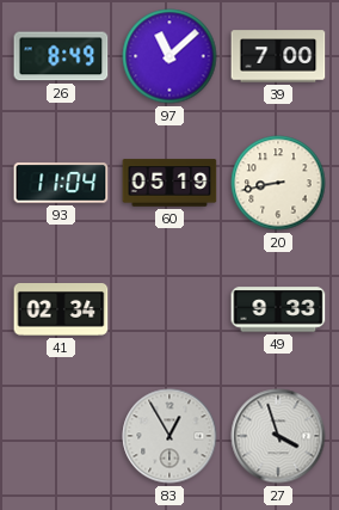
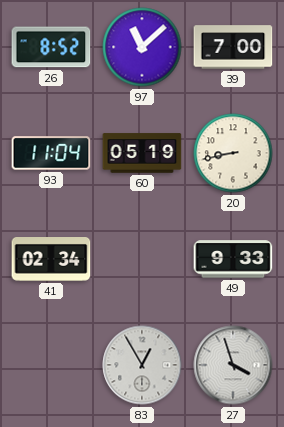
26: 8:49 -> 8:52 (51, 47)
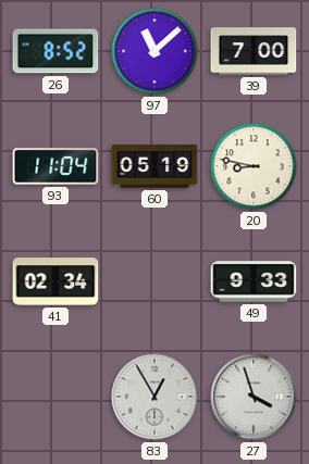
20: 8:43 -> 8:47 (254, 166)
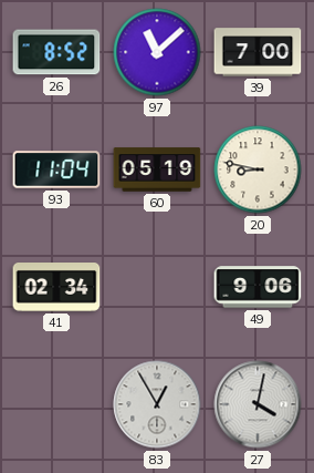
49: 9:33 -> 9:06 (258, 287)
27: 3:57 -> 4:02 (258, 404)
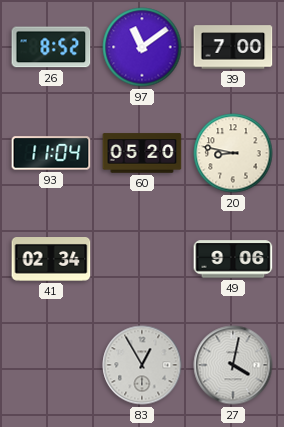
97: 11:08 -> 11:09 (142, 47)
60: 05:19 -> 05:20 (142, 153)
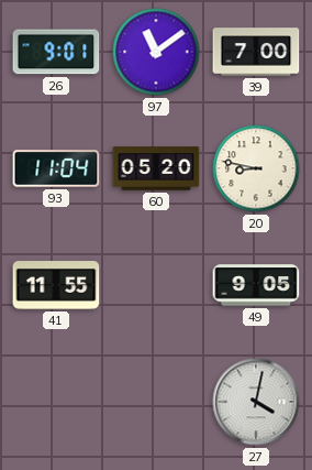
26: 8:52 -> 9:01 (56, 52)
41: 02:34 -> 11:55 (56, 286)
49: 9:06 -> 9:05 (256, 285)
83: 12:55 -> none (142, 365)
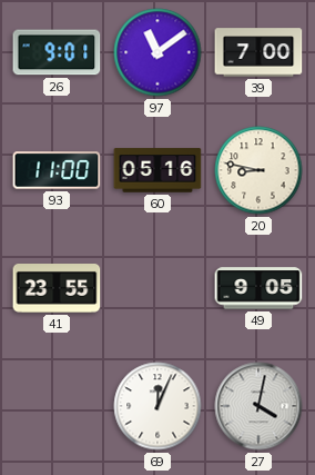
93: 11:04 -> 11:00 (57, 170)
60: 05:20 -> 05:16 (157, 170)
41: 11:55 -> 23:55 (57, 289)
69: none -> 12:04 (157, 406)
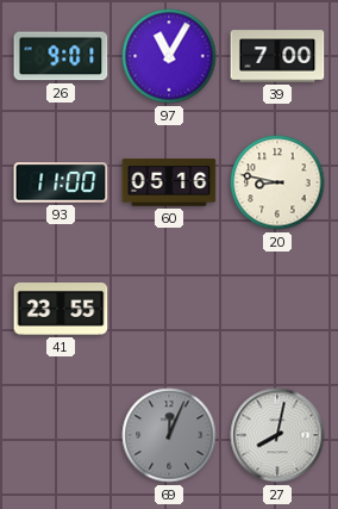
97: 11:09 -> 11:05 (169, 56)
49: 9:05 -> none (258, 288)
69 dial: white -> grey (169, 435)
27: 4:02 -> 8:02 (277, 435)
